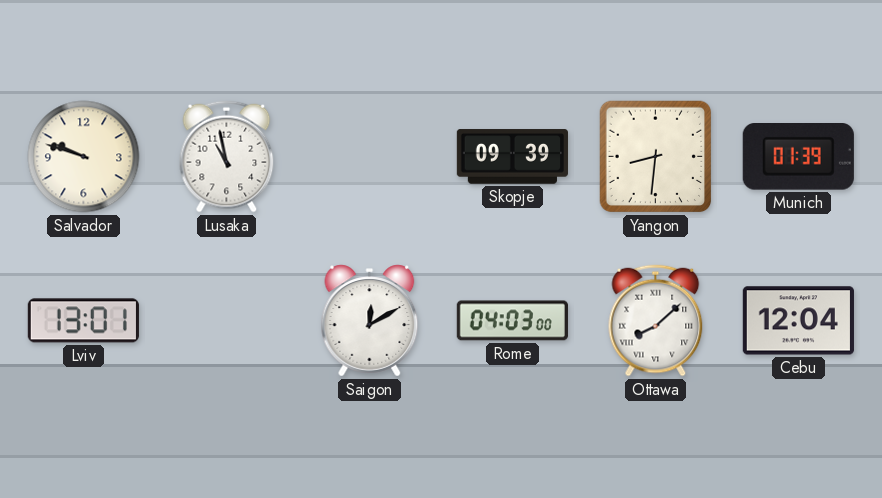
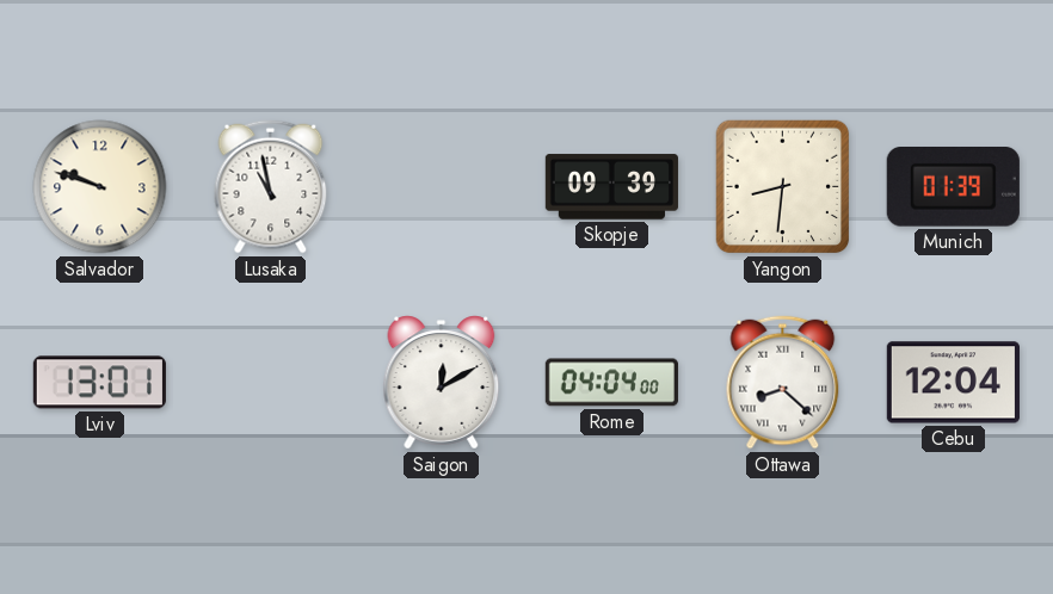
Rome: 04:03 -> 04:04 (611, 383)
Ottawa: 8:08 -> 8:22 (783, 383)
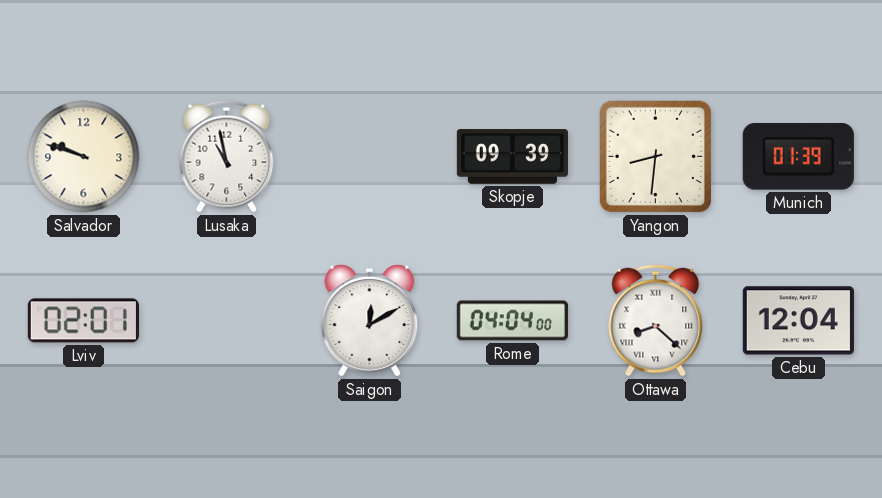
Lviv: 13:01 -> 02:01 (83, 321)
